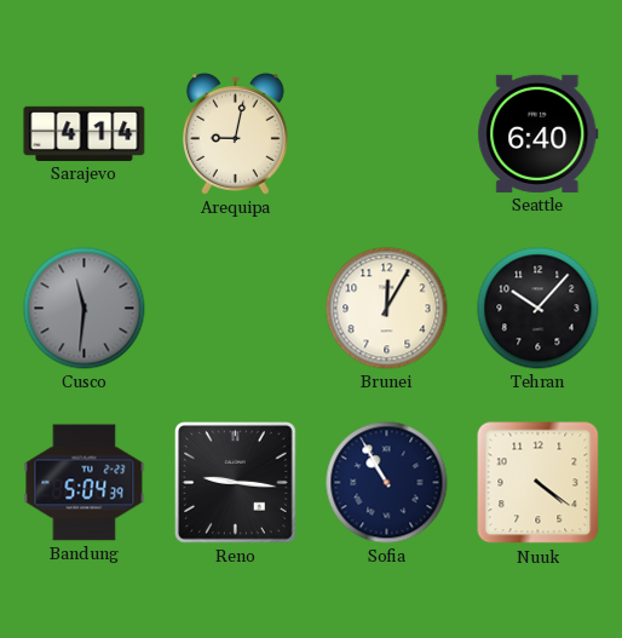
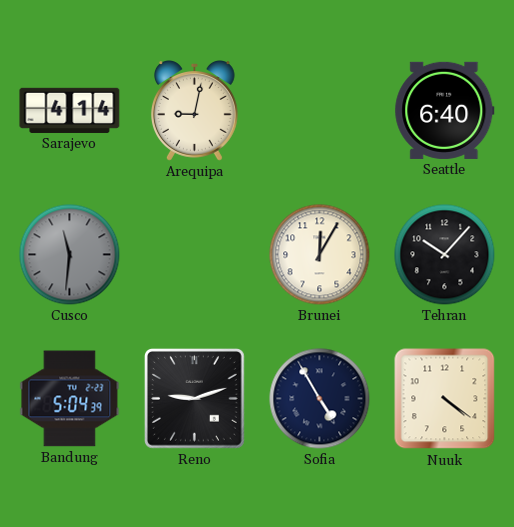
Reno: 9:16 -> 9:12 (195, 399)
Sofia: 10:55 -> 4:55 (320, 399)
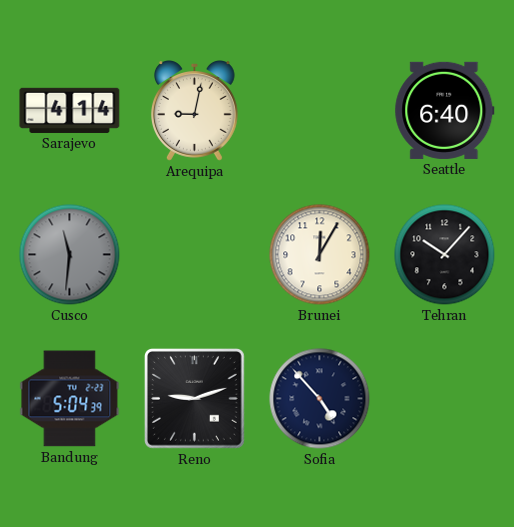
Sofia: 4:55 -> 4:53 (320, 399)
Nuuk: 4:21 -> none (445, 399)
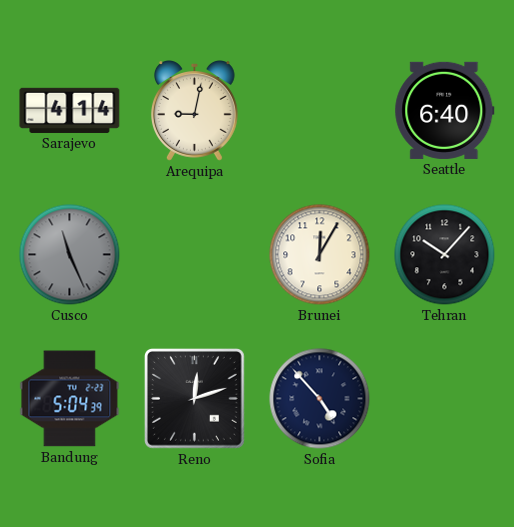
Cusco: 11:31 -> 11:26 (70, 255)
Reno: 9:12 -> 12:12 (195, 399)
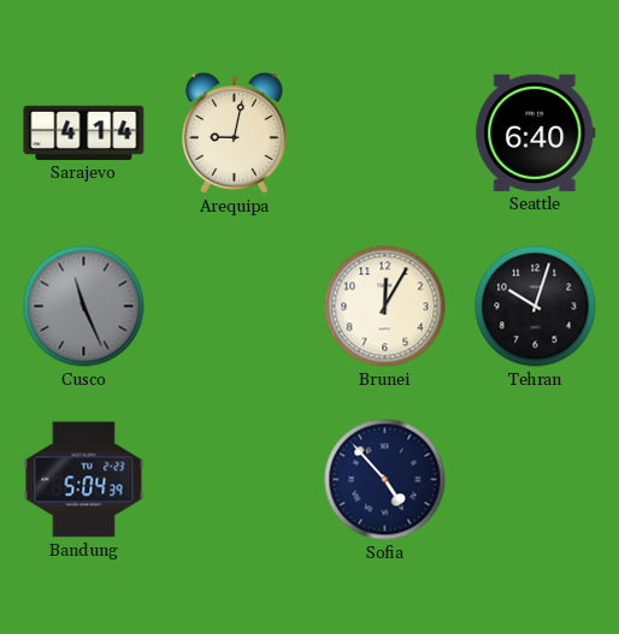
Tehran: 10:07 -> 10:03 (536, 307)
Reno: 12:12 -> none (195, 399)
